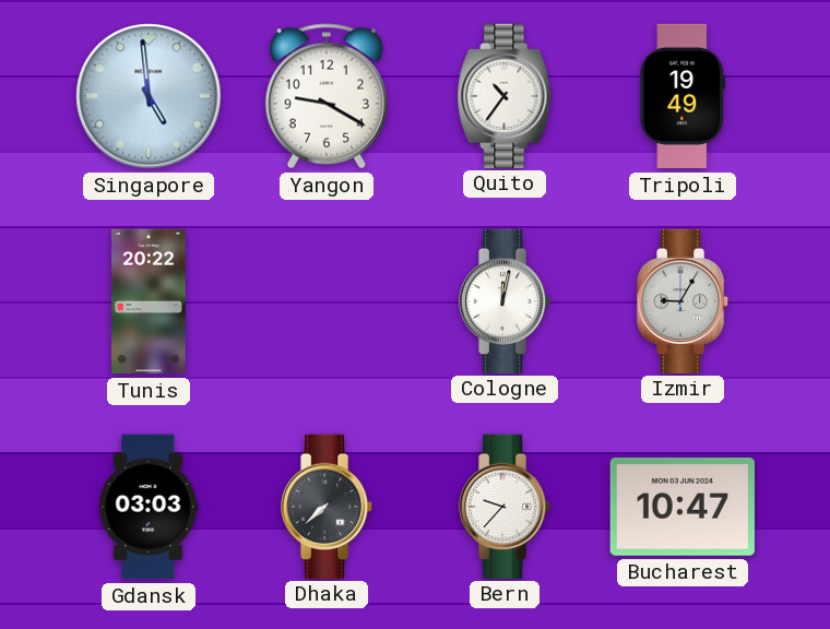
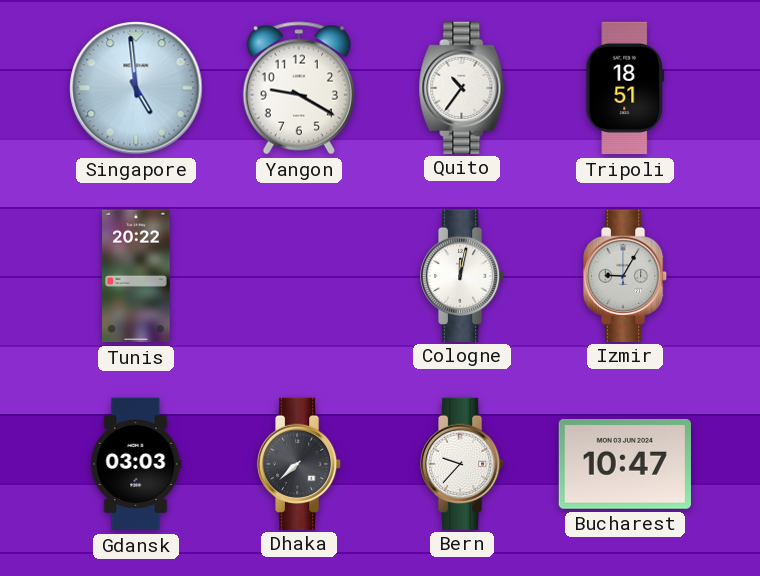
Tripoli: 19:49 -> 18:51 (625, 88)
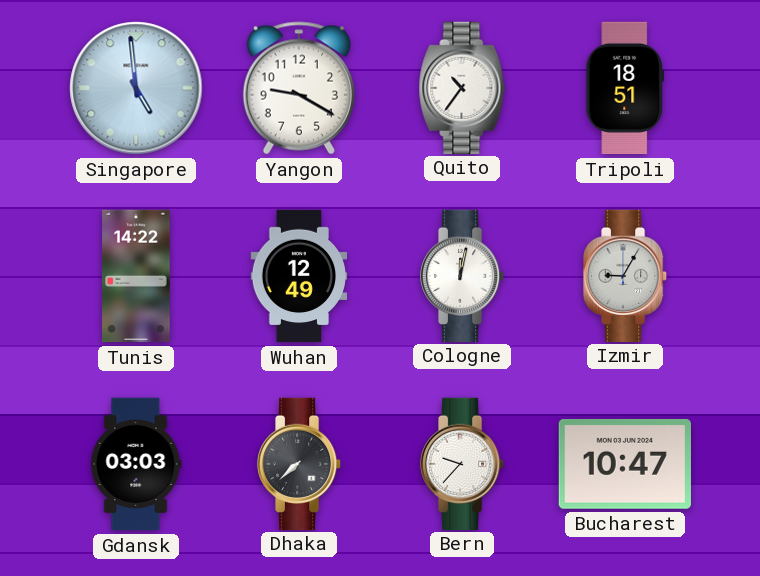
Tunis: 20:22 -> 14:22 (136, 276)
Wuhan: none -> 12:49 (299, 276)
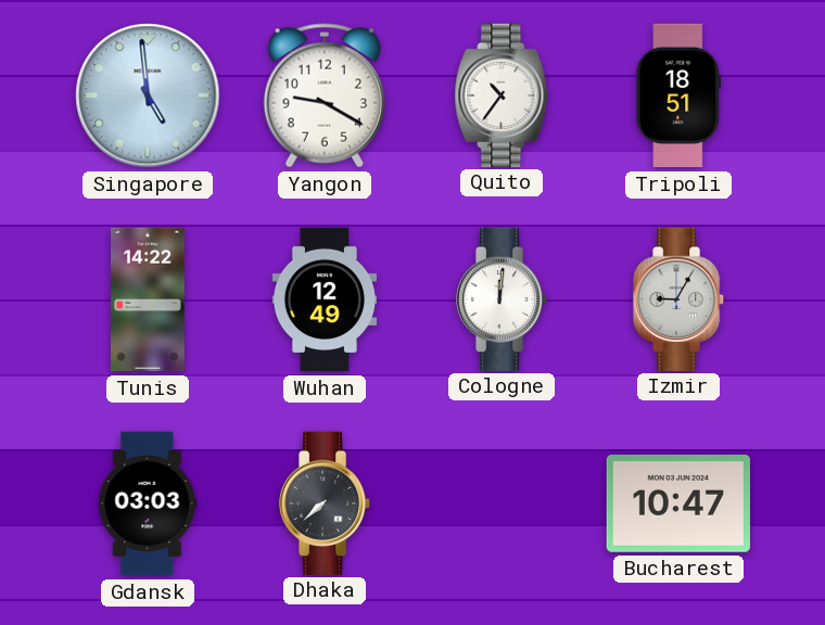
Cologne: 12:02 -> 12:01 (502, 298)
Bern: 9:37 -> none (462, 463)
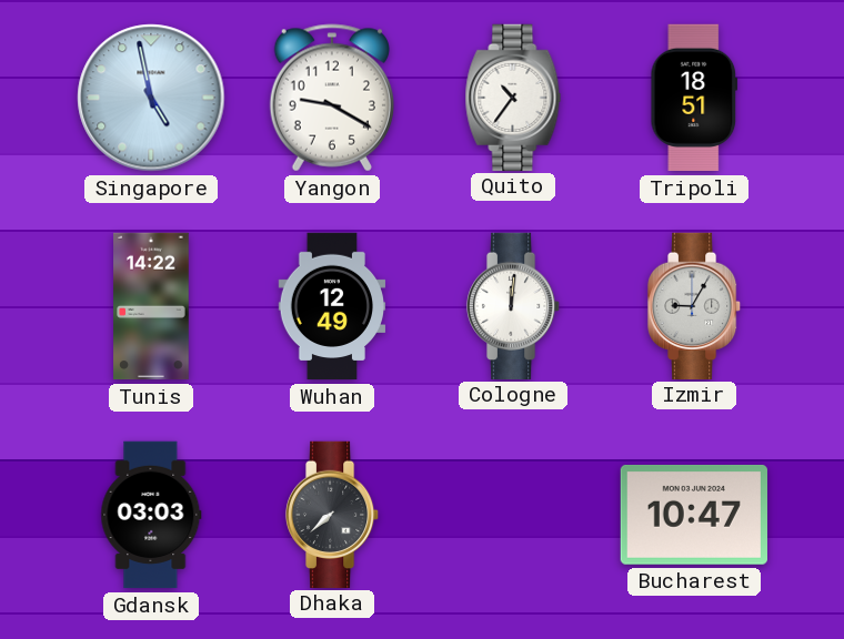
Singapore: 4:59 -> 4:58 (151, 98)
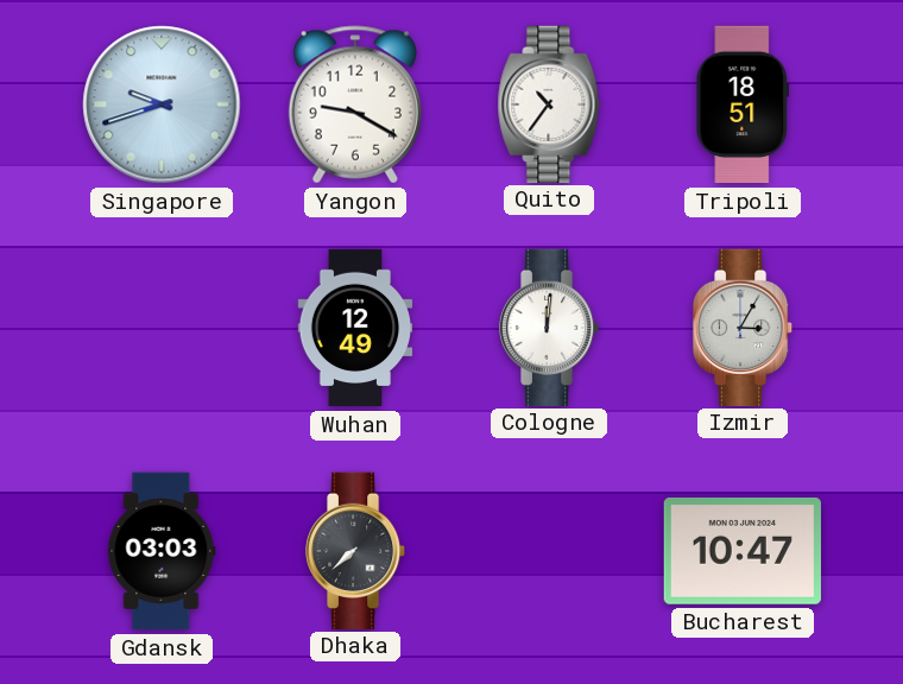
Singapore: 4:58 -> 9:42 (162, 104)
Tunis: 14:22 -> none (151, 306)
Izmir: 9:05 -> 3:05 (743, 327)
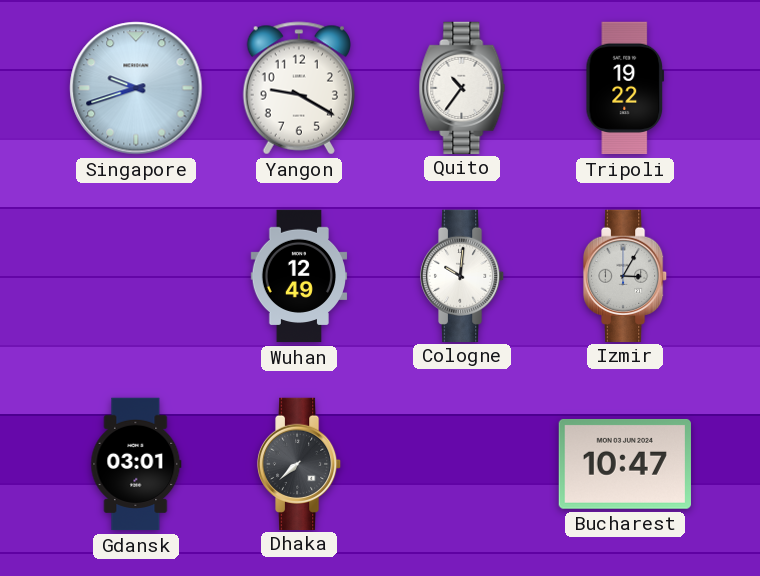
Tripoli: 18:51 -> 19:22 (625, 88)
Cologne: 12:01 -> 10:01 (462, 275)
Gdansk: 03:03 -> 03:01 (136, 464)
